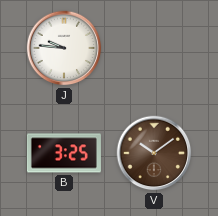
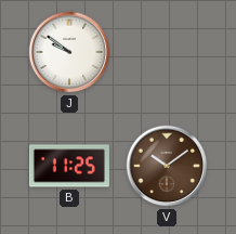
J: 9:46 -> 9:51 (69, 52)
B: 3:25 -> 11:25 (69, 166)
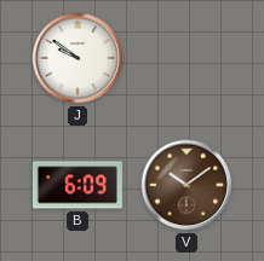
B: 11:25 -> 6:09 (78, 185)
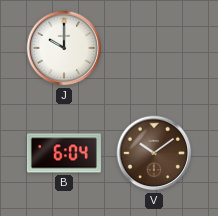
J: 9:51 -> 10:00 (64, 48)
B: 6:09 -> 6:04 (64, 153)
